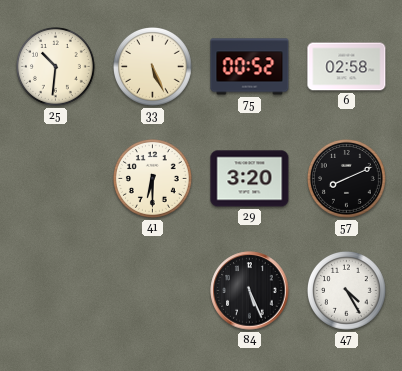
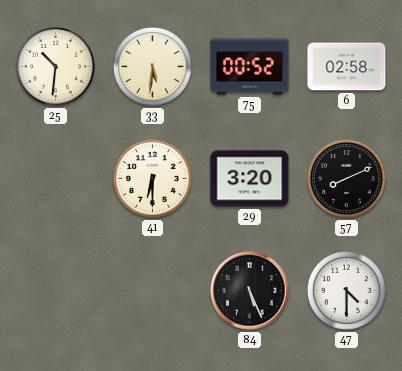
33: 5:26 -> 5:31 (153, 67)
47: 4:25 -> 4:30 (347, 291)
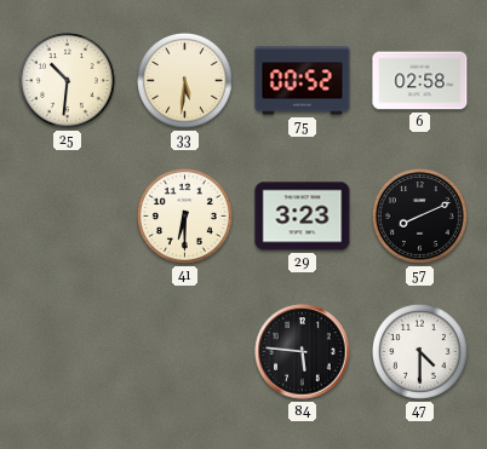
29: 3:20 -> 3:23 (303, 217)
84: 5:26 -> 5:46 (303, 352)
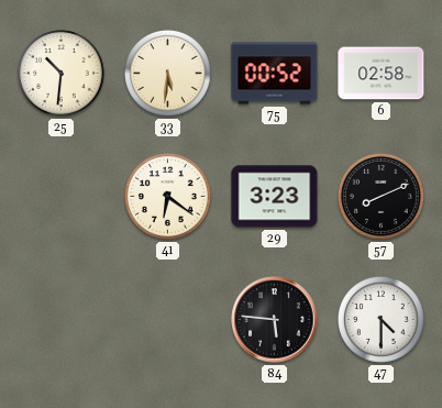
41: 6:30 -> 6:21 (168, 197)
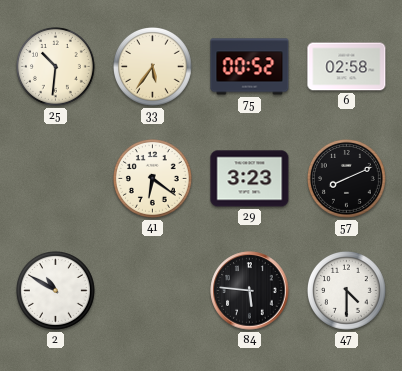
33: 5:31 -> 5:36 (153, 67)
2: none -> 10:50 (56, 291)
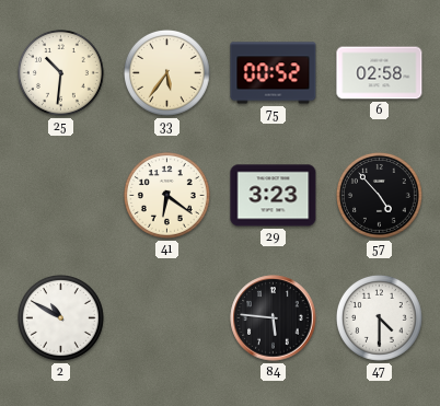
57: 8:11 -> 4:53 (380, 196)
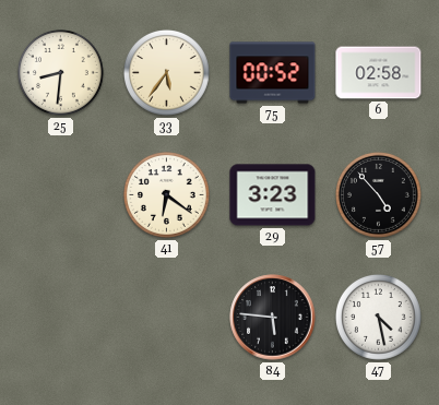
25: 10:31 -> 8:31 (61, 73)
2: 10:50 -> none (61, 318)
47: 4:30 -> 4:28 (379, 318)
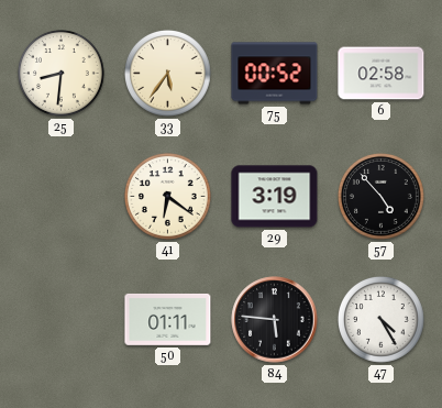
29: 3:23 -> 3:19 (275, 197)
50: none -> 01:11 (168, 319)
47: 4:28 -> 4:25 (382, 320)
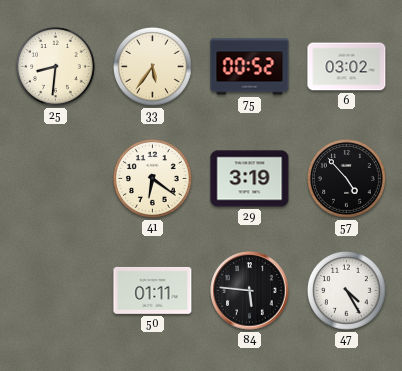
6: 02:58 -> 03:02 (347, 67)
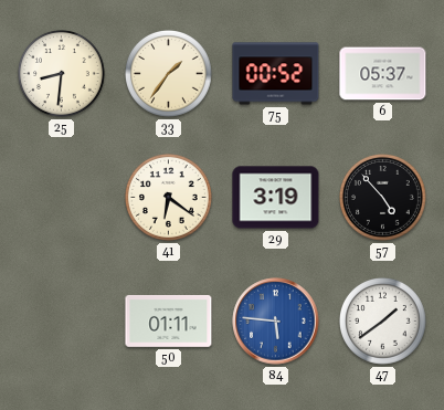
33: 5:36 -> 1:36 (169, 74)
6: 03:02 -> 05:37 (383, 74)
84 dial: black -> blue (276, 322)
47: 4:25 -> 1:39 (383, 322)
